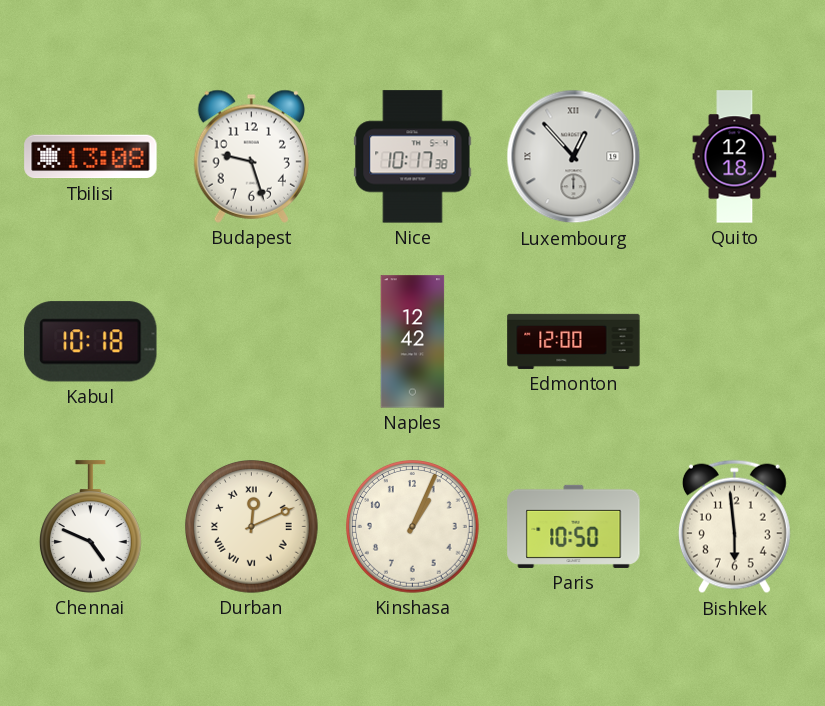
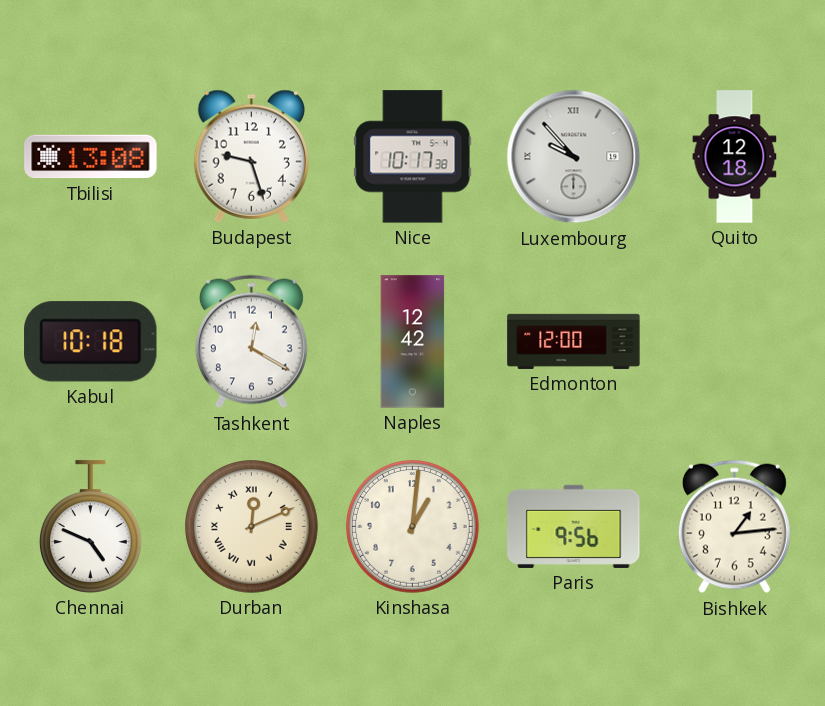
Luxembourg: 12:53 -> 9:53 (574, 157)
Tashkent: none -> 12:20 (251, 342)
Kinshasa: 1:04 -> 1:01 (413, 527)
Paris: 10:50 -> 9:56 (574, 526)
Bishkek: 5:59 -> 1:14 (734, 527)
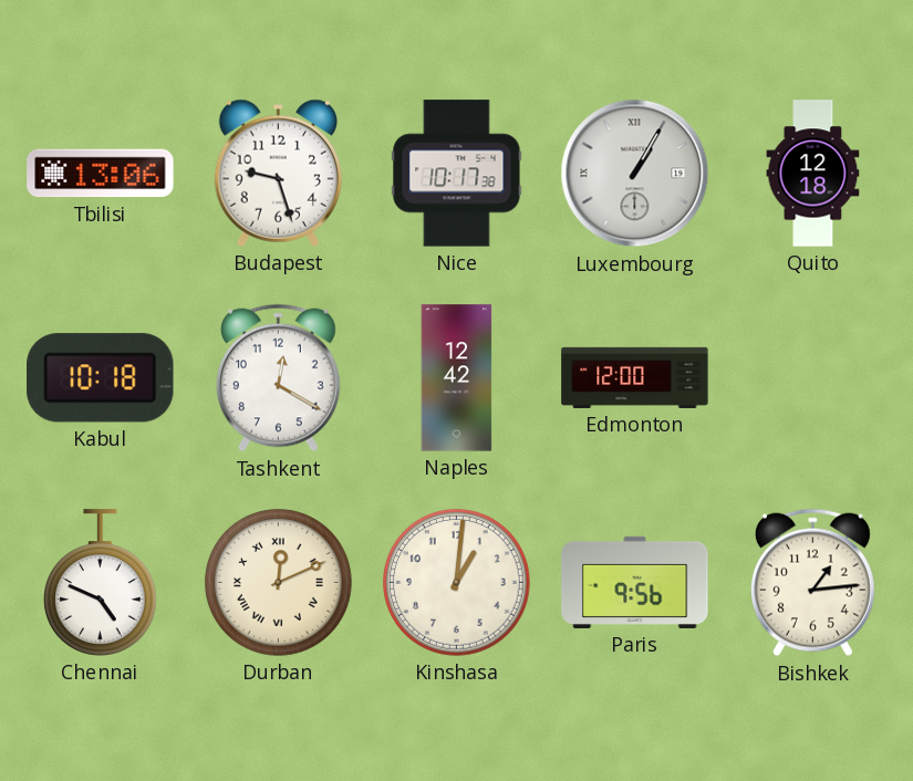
Tbilisi: 13:08 -> 13:06 (101, 174)
Luxembourg: 9:53 -> 1:05 (635, 174)
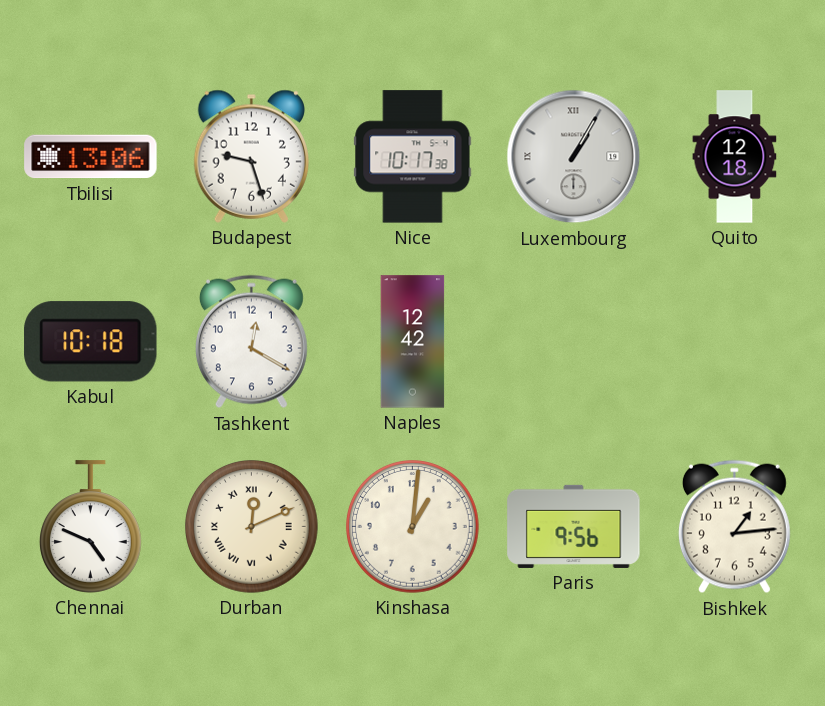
Edmonton: 12:00 -> none (635, 377)
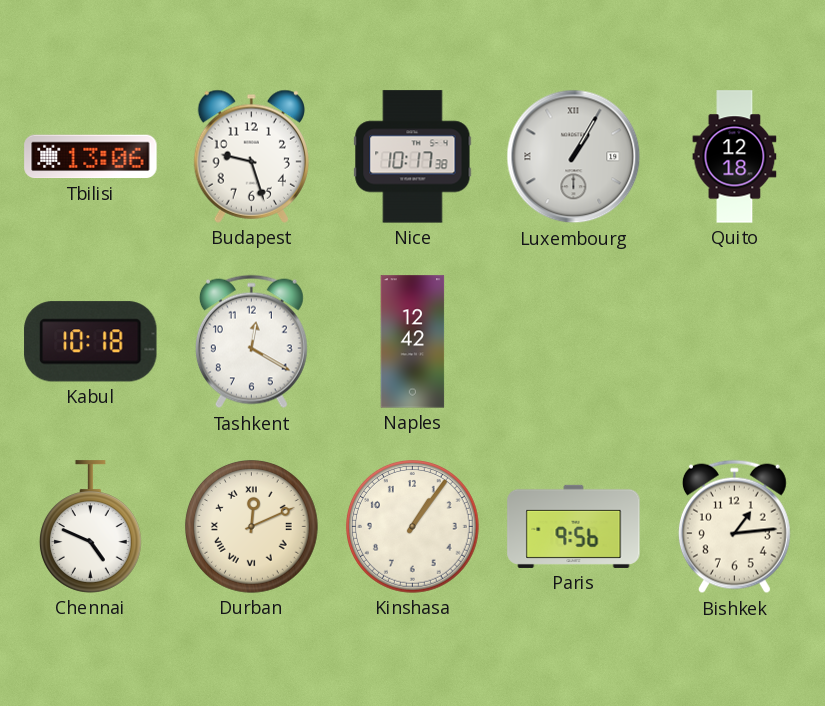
Kinshasa: 1:01 -> 1:06 (413, 527)
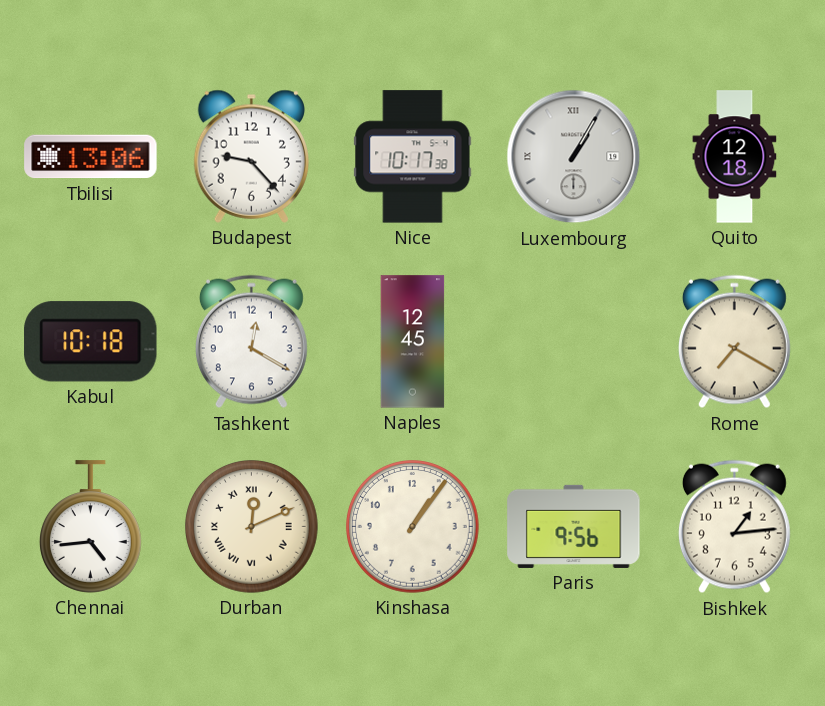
Budapest: 9:27 -> 9:23 (251, 156)
Naples: 12:42 -> 12:45 (413, 342)
Rome: none -> 7:20 (734, 342)
Chennai: 4:49 -> 4:44 (90, 527)
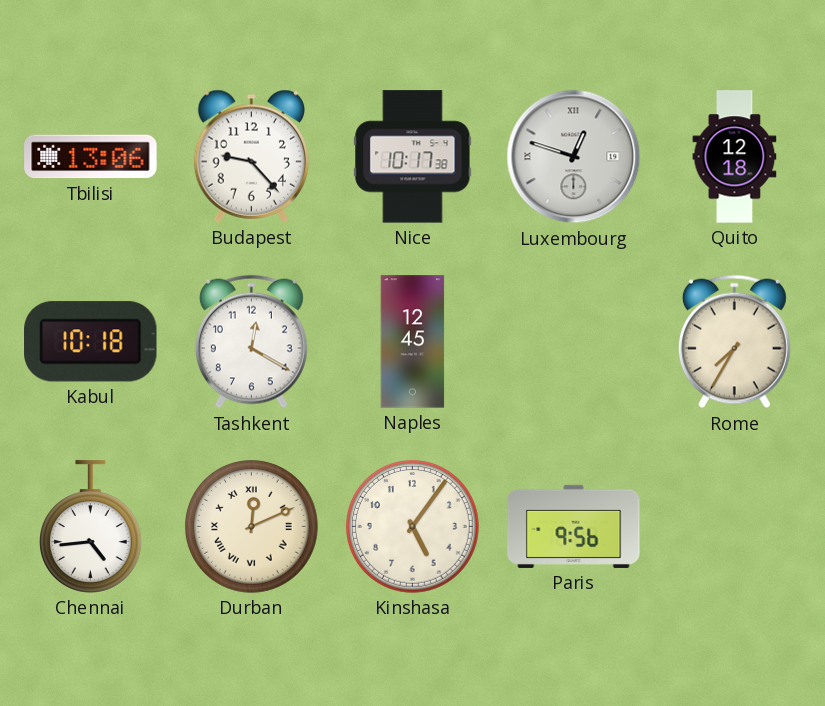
Luxembourg: 1:05 -> 12:48 (574, 157)
Rome: 7:20 -> 7:35 (734, 342)
Kinshasa: 1:06 -> 5:06 (413, 527)
Bishkek: 1:14 -> none (734, 527)
